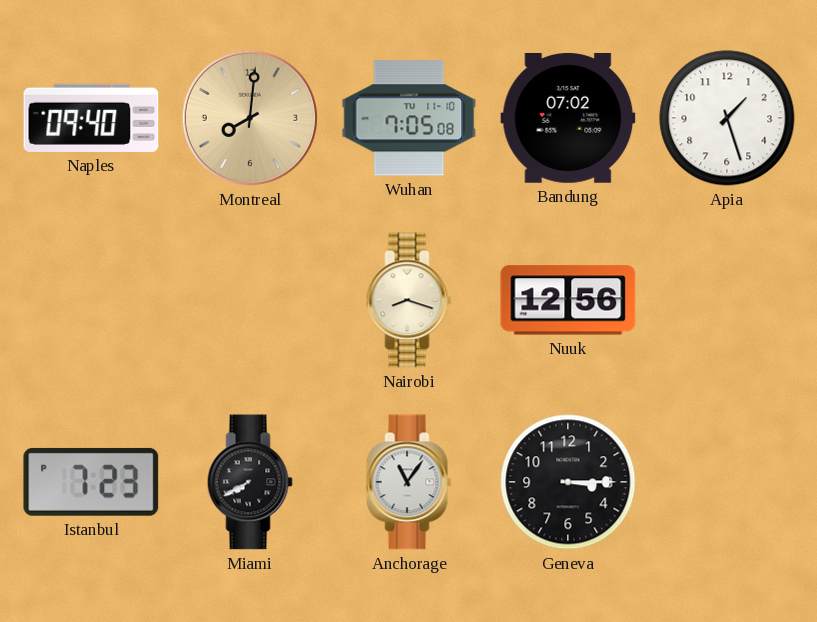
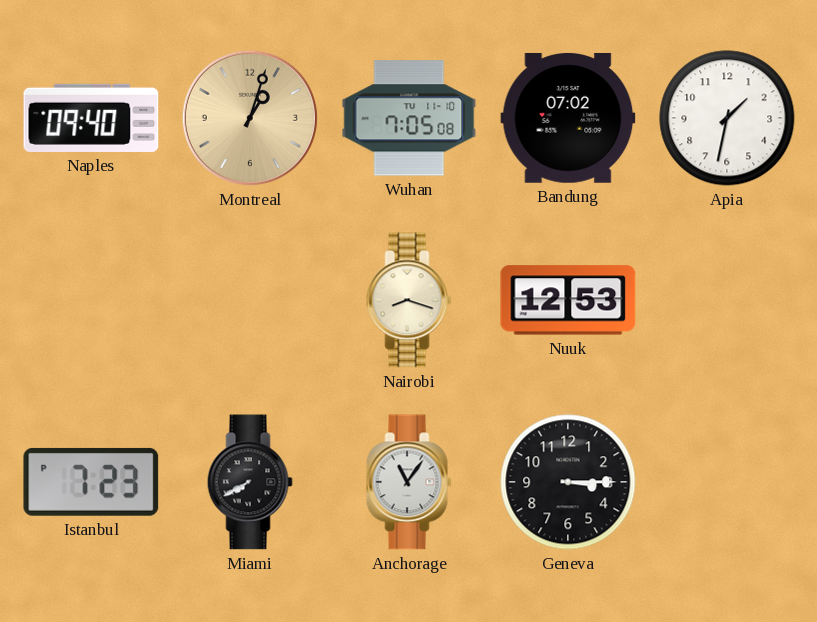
Montreal: 8:01 -> 1:03 (250, 118)
Apia: 1:27 -> 1:32 (727, 118)
Nuuk: 12:56 -> 12:53 (568, 300)
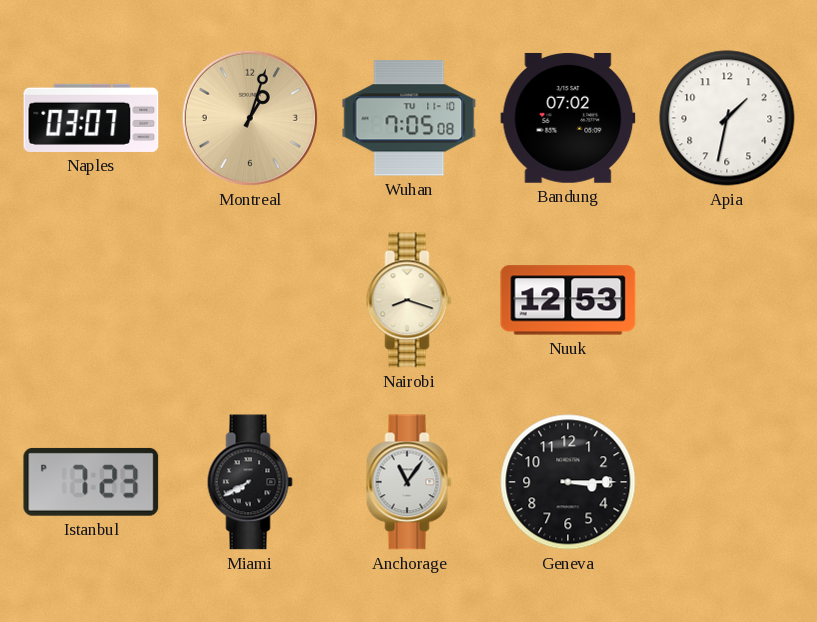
Naples: 09:40 -> 03:07 (91, 118)
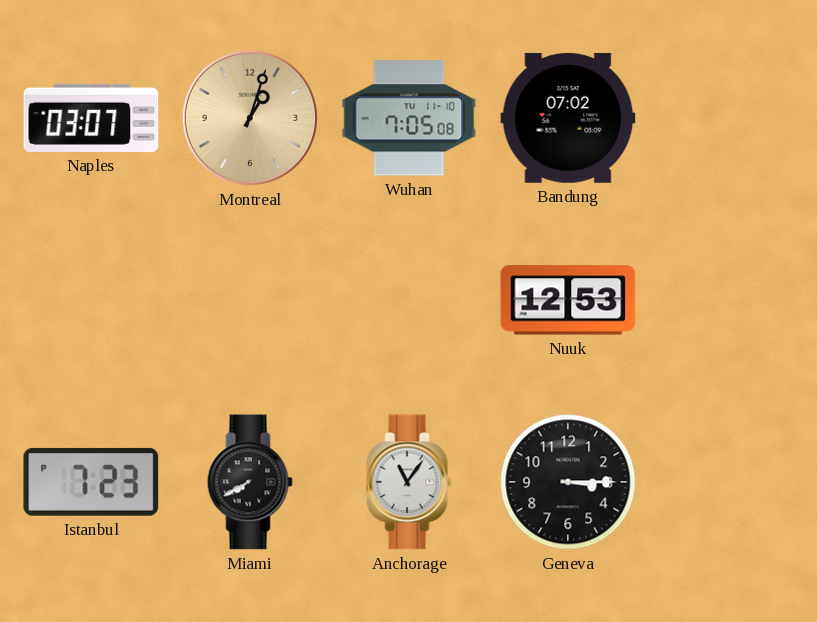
Apia: 1:32 -> none (727, 118)
Nairobi: 8:18 -> none (409, 300)
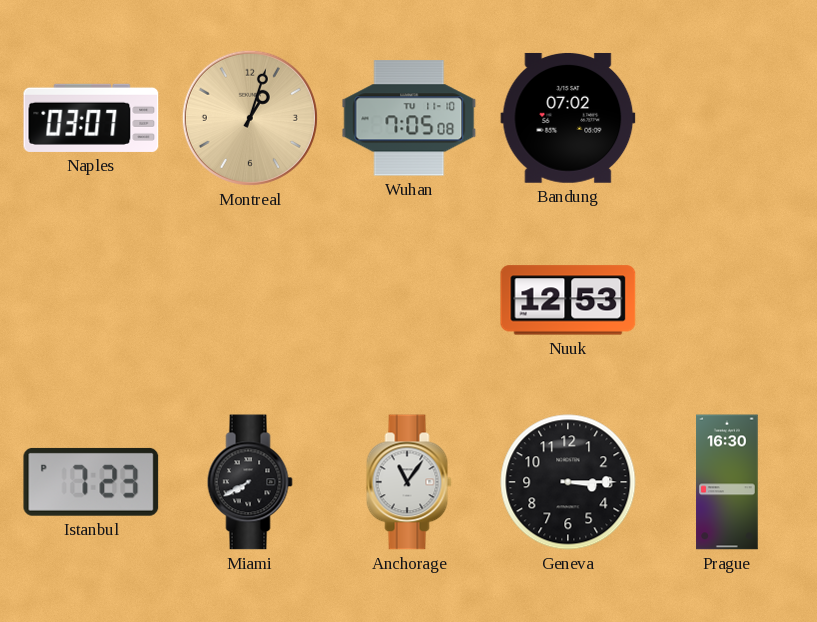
Prague: none -> 16:30 (727, 482)
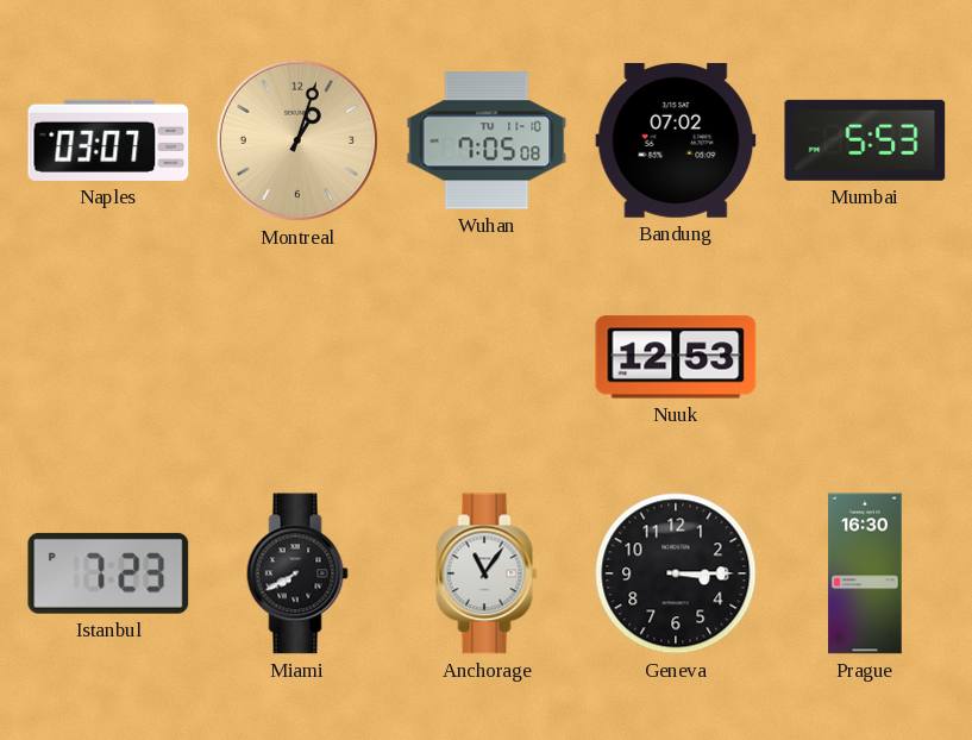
Mumbai: none -> 5:53 (865, 140)
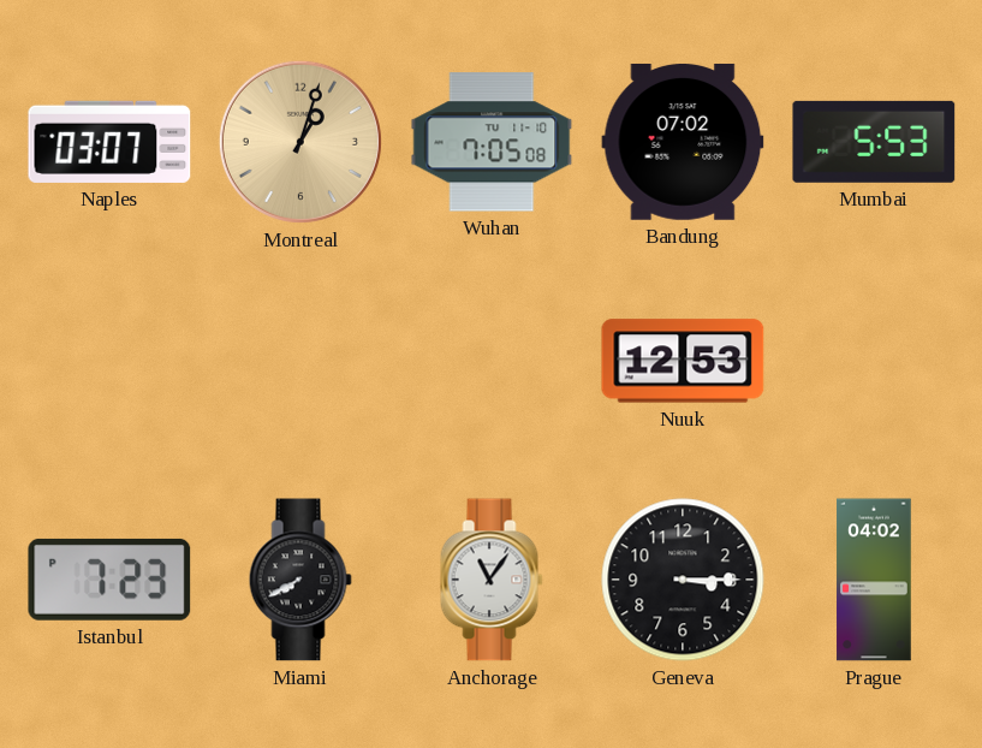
Prague: 16:30 -> 04:02 (874, 580)
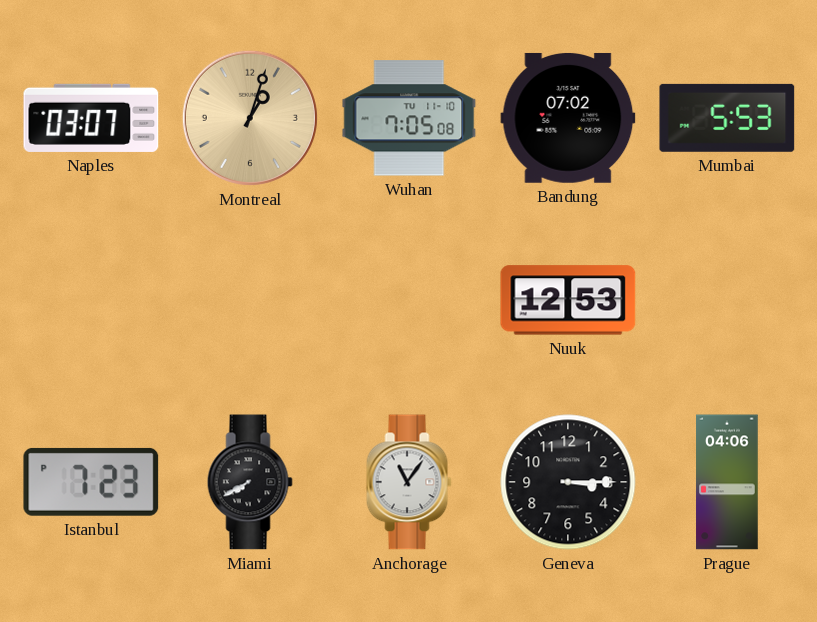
Prague: 04:02 -> 04:06 (727, 482)
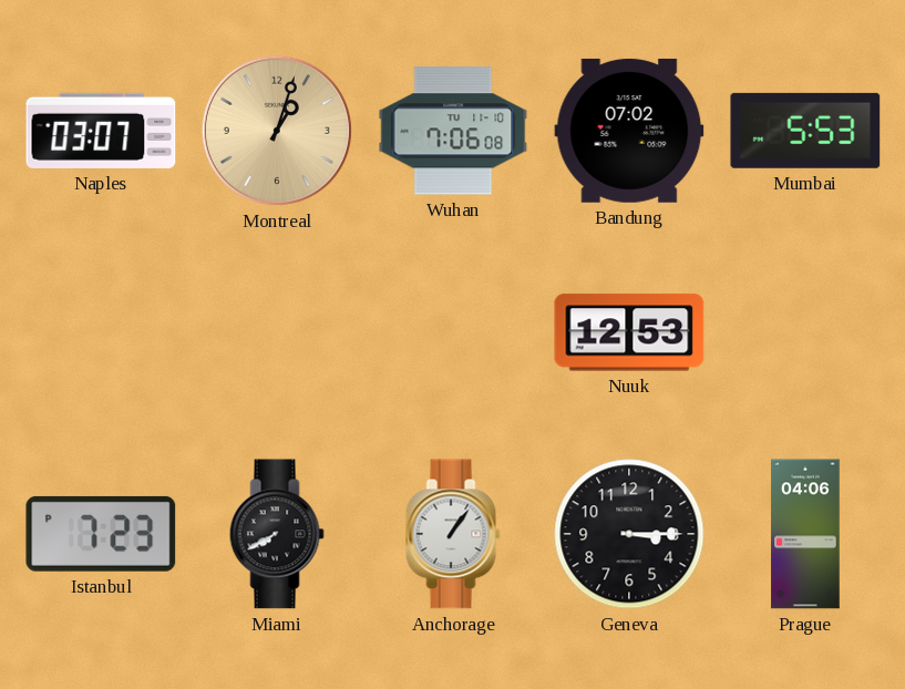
Wuhan: 7:05 -> 7:06 (453, 131)
Anchorage: 11:06 -> 1:06 (453, 534)
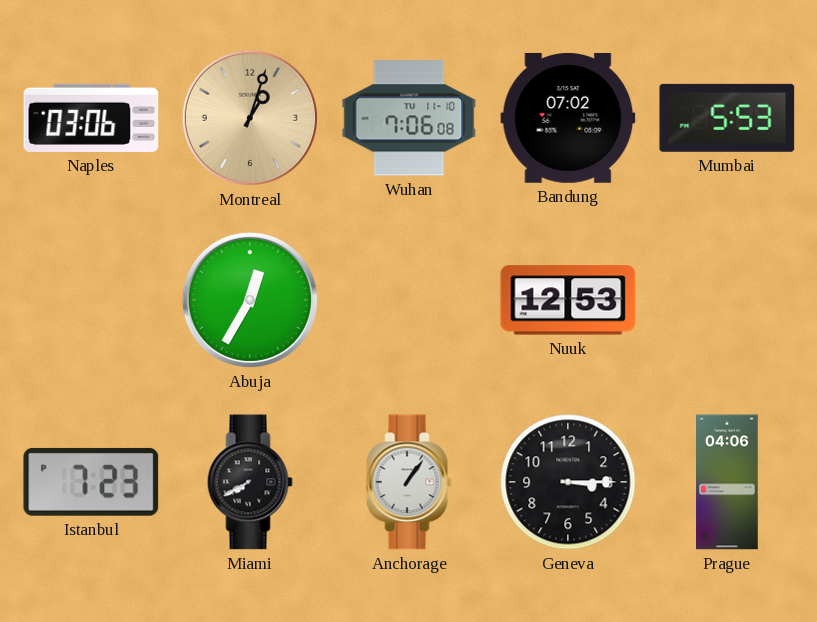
Naples: 03:07 -> 03:06 (91, 118)
Abuja: none -> 12:35 (250, 300)
